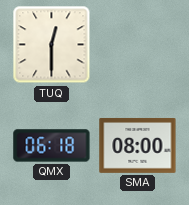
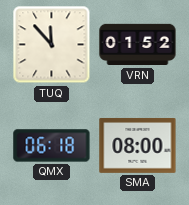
TUQ: 12:30 -> 11:53 (52, 45)
VRN: none -> 01:52 (138, 45)
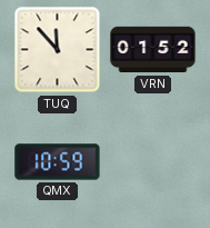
QMX: 06:18 -> 10:59 (58, 162)
SMA: 08:00 -> none (138, 145)
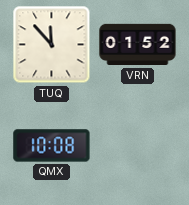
QMX: 10:59 -> 10:08 (52, 146)
